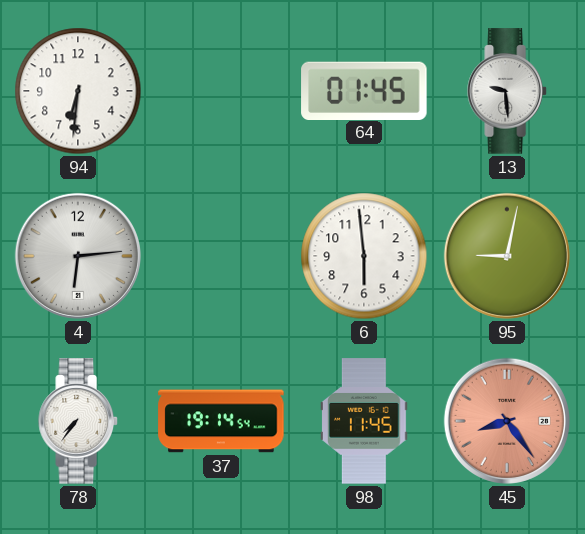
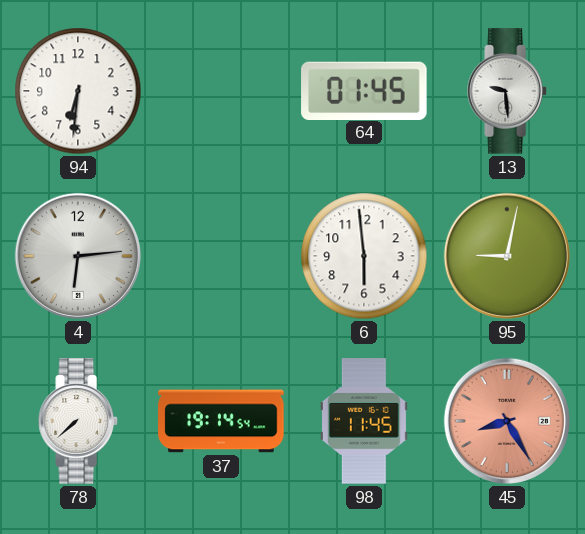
78: 7:36 -> 7:38 (78, 421)
45: 8:24 -> 8:25 (507, 421)
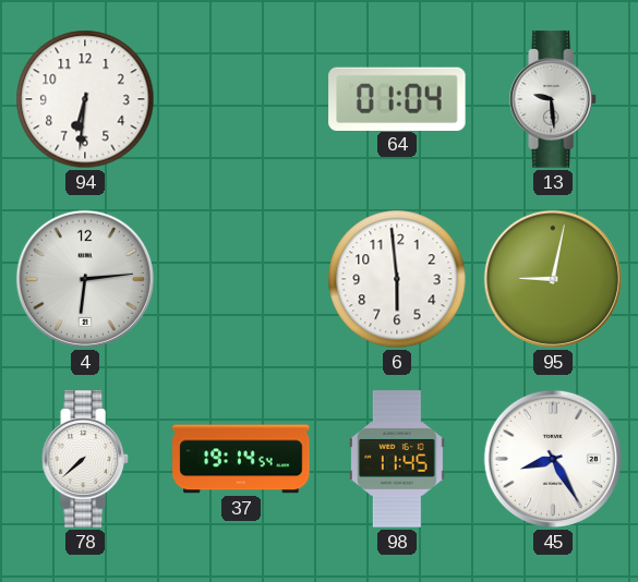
64: 01:45 -> 01:04 (397, 98)
45 dial: salmon -> white (553, 459)
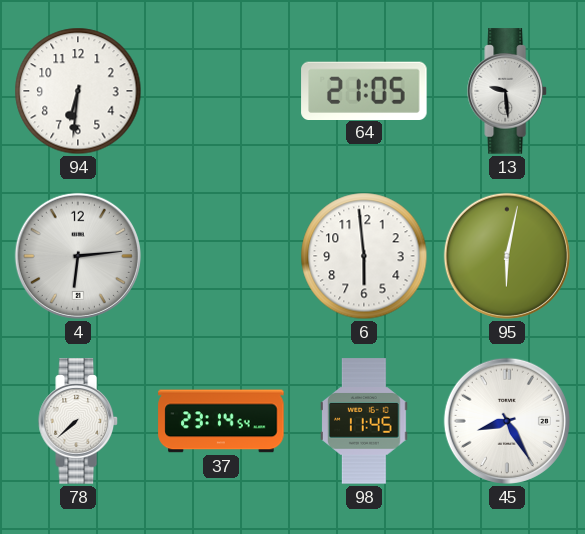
64: 01:04 -> 21:05 (364, 90)
95: 9:02 -> 6:02 (507, 256)
37: 19:14 -> 23:14 (221, 421)
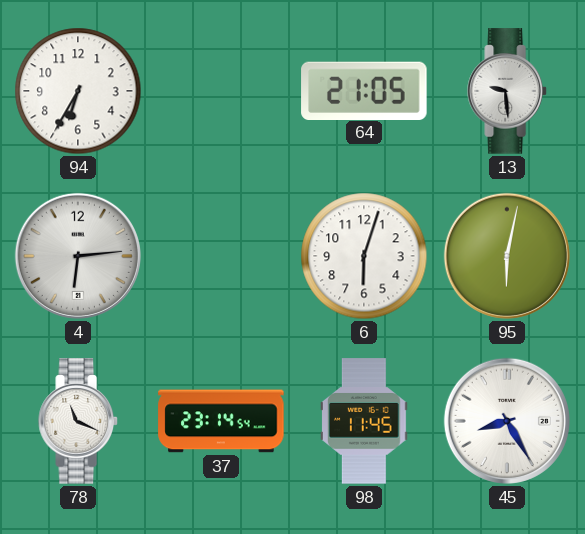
94: 6:31 -> 6:35 (78, 91)
6: 5:59 -> 6:03 (364, 256)
78: 7:38 -> 11:19 (78, 421)
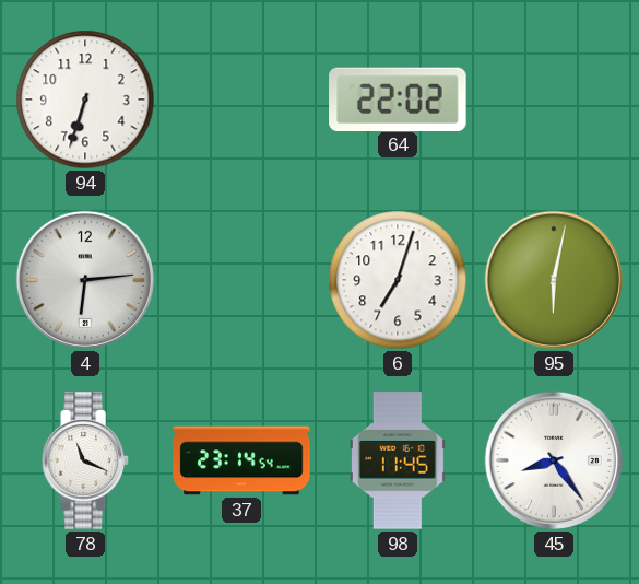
94: 6:35 -> 6:33 (85, 100)
64: 21:05 -> 22:02 (398, 98)
13: 9:29 -> none (507, 91)
6: 6:03 -> 7:03 (398, 280)
45: 8:25 -> 8:24 (554, 460)
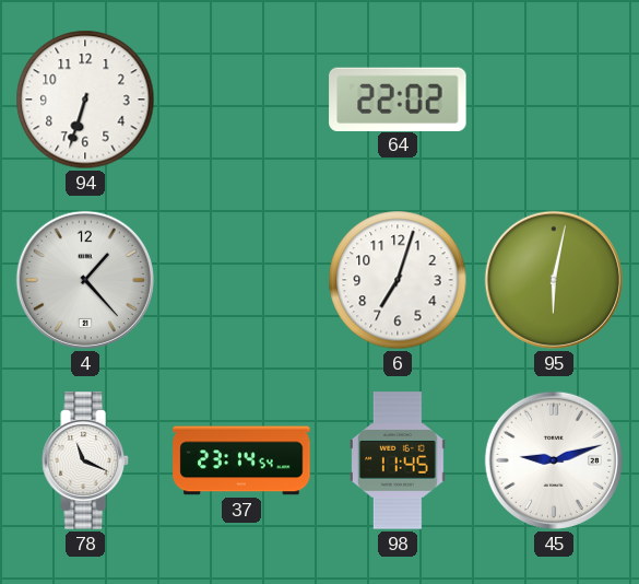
4: 6:14 -> 1:23 (85, 280)
45: 8:24 -> 9:12 (554, 460)
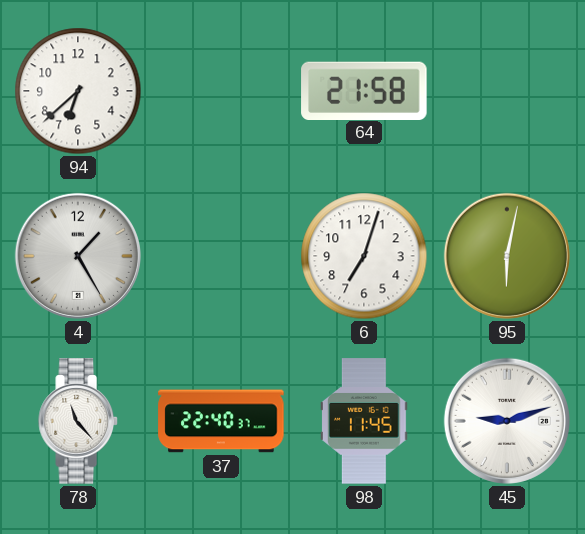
94: 6:33 -> 6:38 (78, 91)
64: 22:02 -> 21:58 (364, 90)
4: 1:23 -> 1:25 (78, 256)
78: 11:19 -> 11:23 (78, 421)
37: 23:14 -> 22:40 (221, 421)
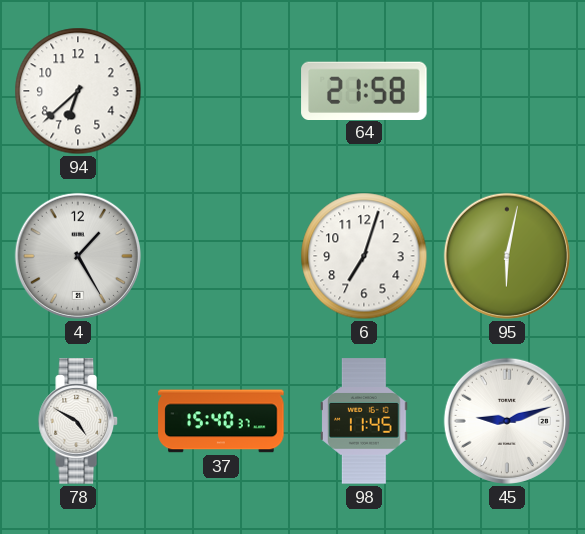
78: 11:23 -> 4:50 (78, 421)
37: 22:40 -> 15:40 (221, 421)
